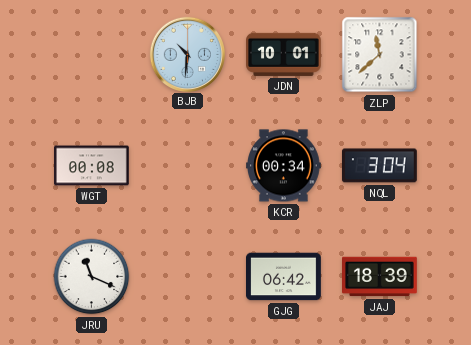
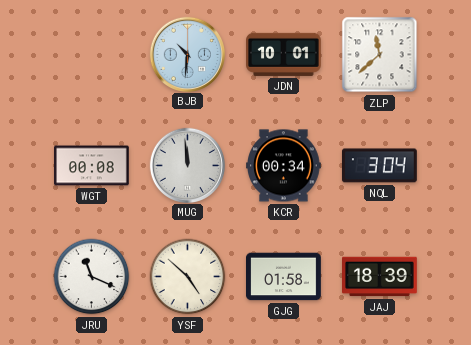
MUG: none -> 11:59 (187, 165)
YSF: none -> 4:52 (188, 277)
GJG: 06:42 -> 01:58 (284, 277)
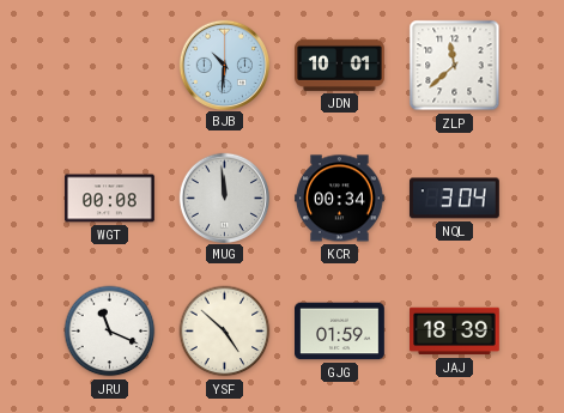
GJG: 01:58 -> 01:59 (340, 332)
